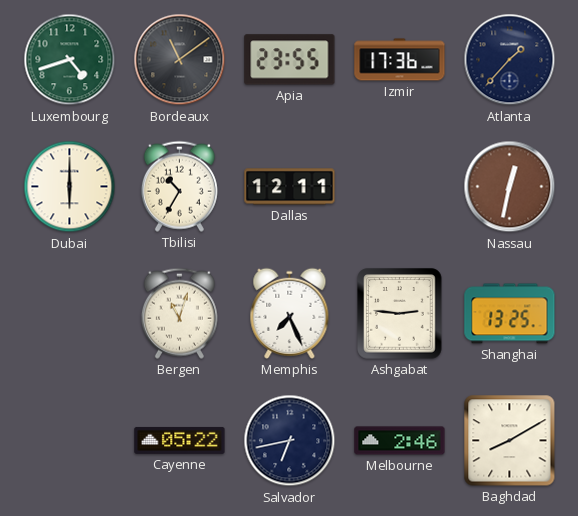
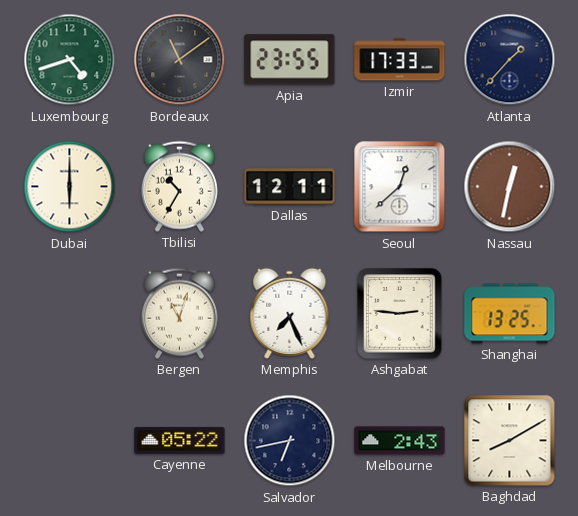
Izmir: 17:36 -> 17:33 (400, 60)
Seoul: none -> 12:38 (400, 187)
Melbourne: 2:46 -> 2:43 (400, 441)
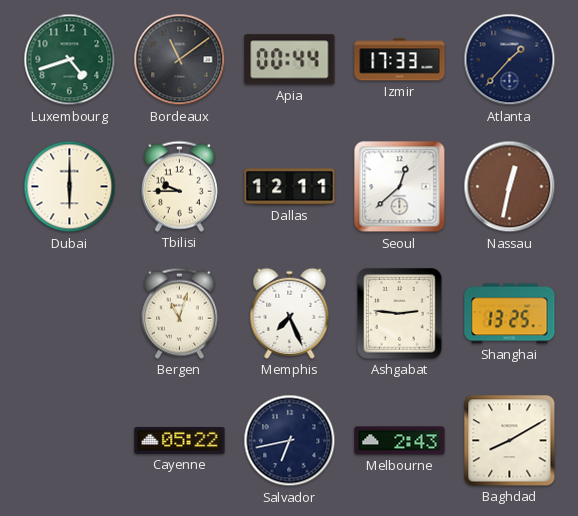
Apia: 23:55 -> 00:44 (290, 60)
Tbilisi: 10:35 -> 9:45 (179, 186)
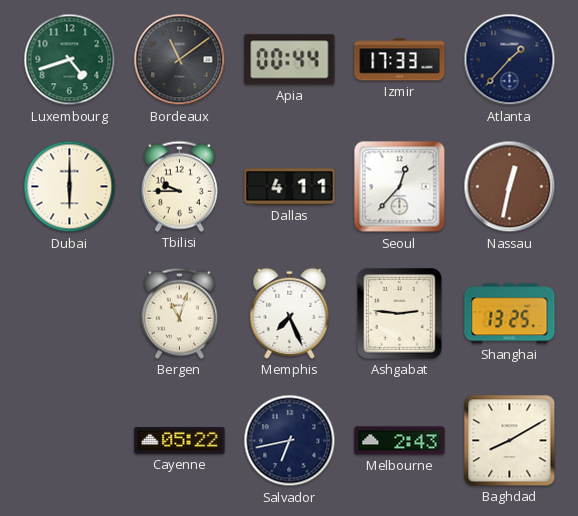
Dallas: 12:11 -> 4:11 (290, 187)
Seoul: 12:38 -> 12:37 (400, 187)
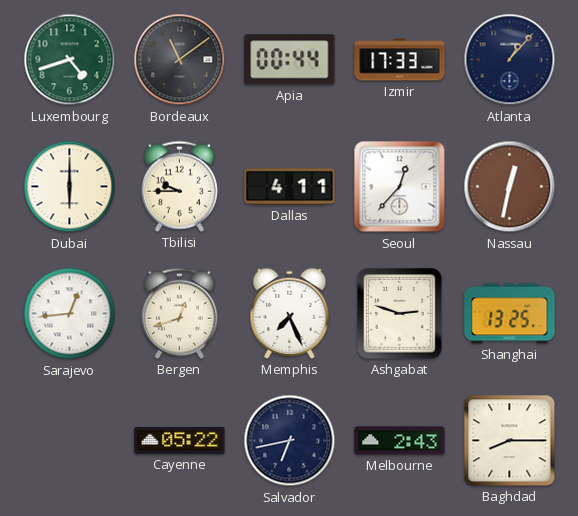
Atlanta: 1:37 -> 1:07 (510, 60)
Sarajevo: none -> 12:44 (70, 314)
Bergen: 11:03 -> 12:42 (179, 313)
Ashgabat: 2:46 -> 2:48 (400, 314)
Baghdad: 8:10 -> 8:15 (510, 441)
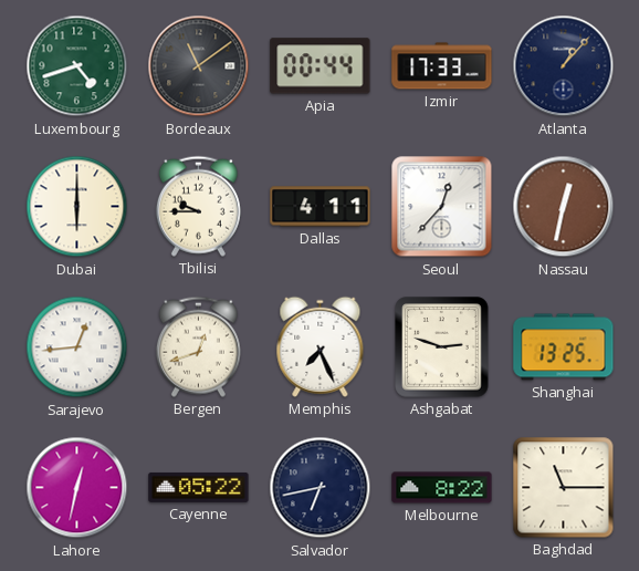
Lahore: none -> 12:32 (77, 488)
Melbourne: 2:43 -> 8:22 (442, 488)
Baghdad: 8:15 -> 11:15 (564, 488)
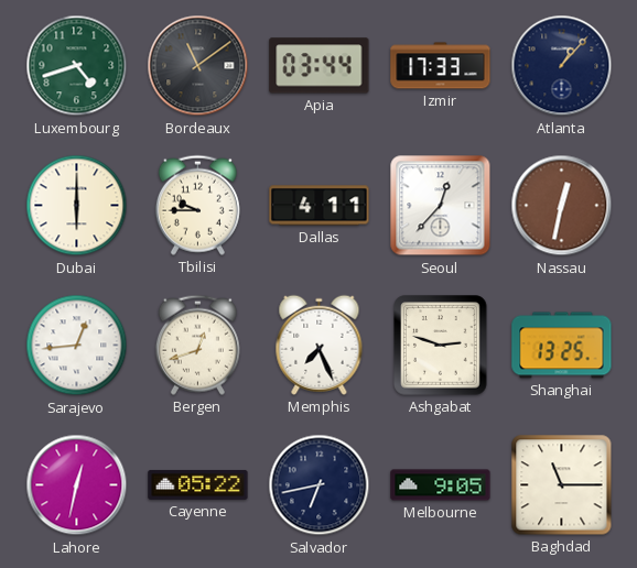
Apia: 00:44 -> 03:44 (320, 66)
Melbourne: 8:22 -> 9:05 (441, 485)
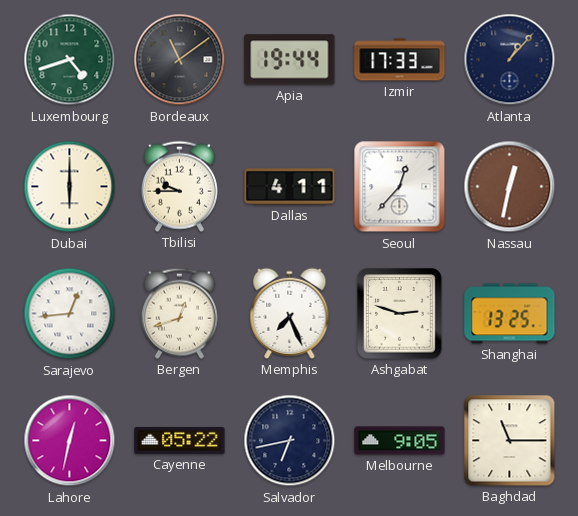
Apia: 03:44 -> 19:44 (290, 60)
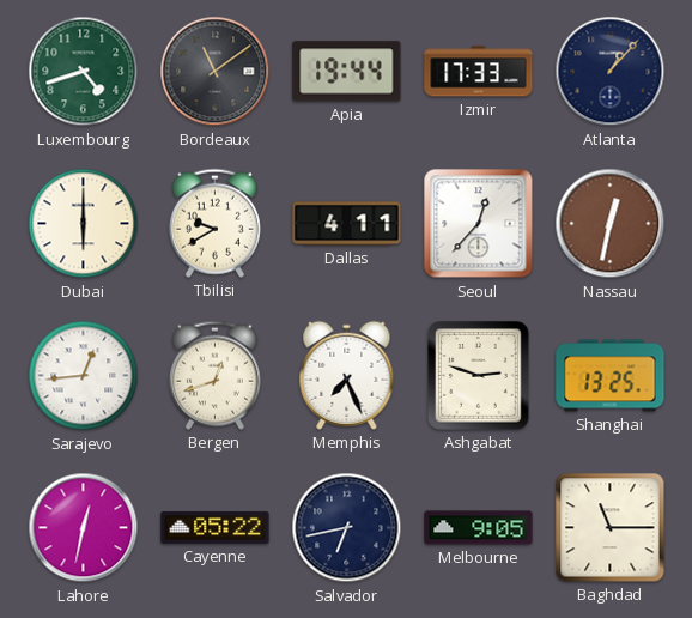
Tbilisi: 9:45 -> 9:40 (214, 223)
